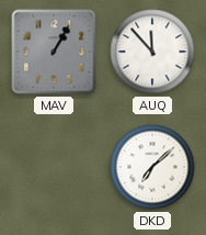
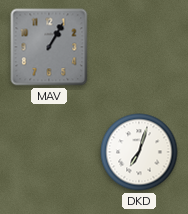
AUQ: 11:53 -> none (152, 52)
DKD: 7:08 -> 7:03 (139, 152)
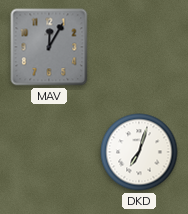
MAV: 1:05 -> 12:05 (49, 47)
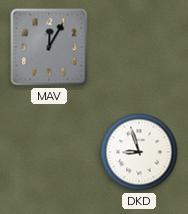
DKD: 7:03 -> 8:57 (139, 152)
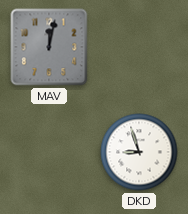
MAV: 12:05 -> 12:02 (49, 47)
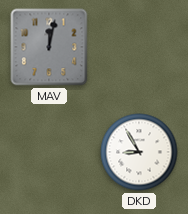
DKD: 8:57 -> 8:55 (139, 152)
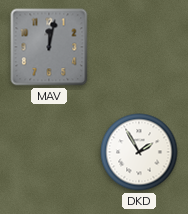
DKD: 8:55 -> 1:55 (139, 152)
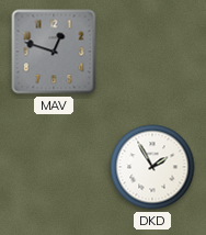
MAV: 12:02 -> 12:48 (54, 52)
